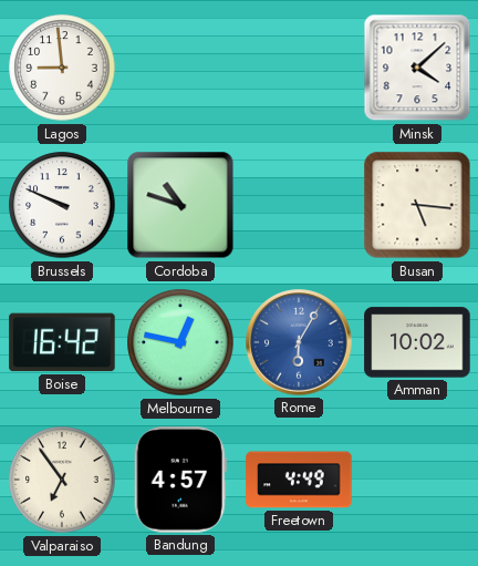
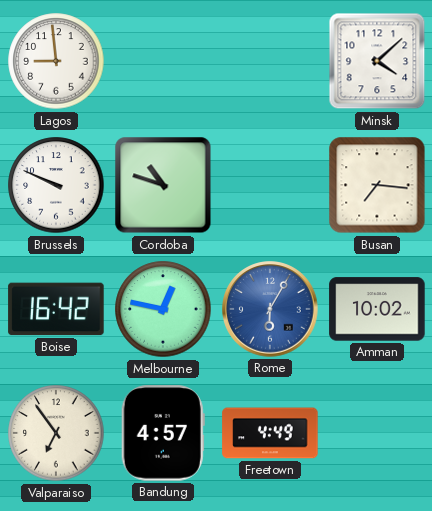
Busan: 5:16 -> 7:16 (377, 185)
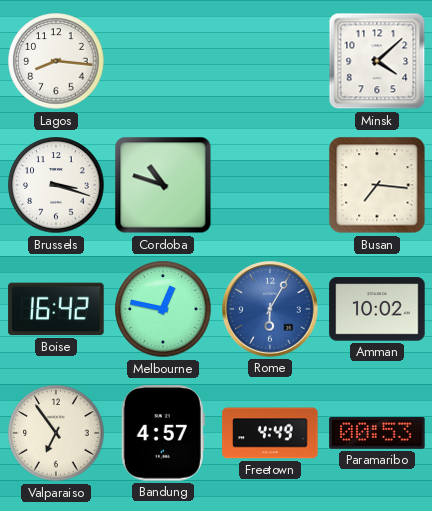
Lagos: 8:59 -> 8:16 (56, 61)
Brussels: 9:49 -> 3:18 (56, 185)
Paramaribo: none -> 00:53 (377, 434)
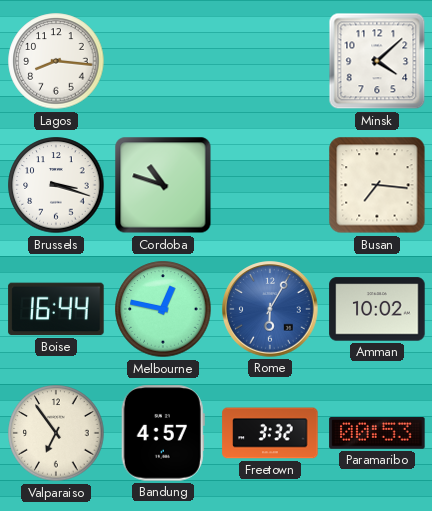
Boise: 16:42 -> 16:44 (56, 309)
Freetown: 4:49 -> 3:32 (270, 433)
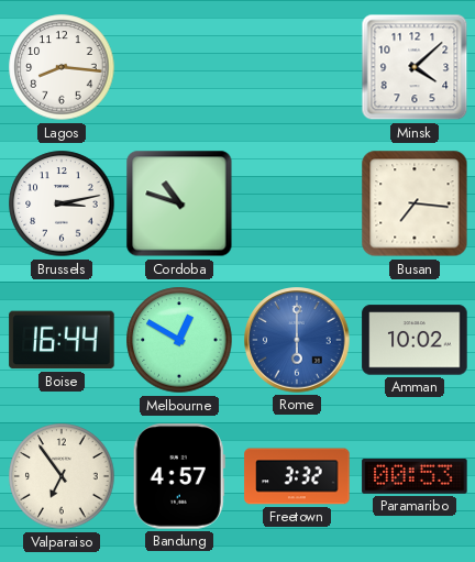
Brussels: 3:18 -> 3:13 (62, 203)
Melbourne: 12:47 -> 12:50 (179, 340)
Rome: 6:05 -> 6:00 (297, 340)
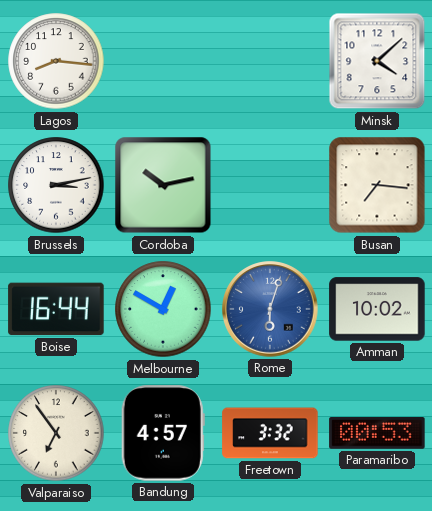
Cordoba: 10:48 -> 10:13 (163, 185)
Rome: 6:00 -> 6:03 (270, 309)
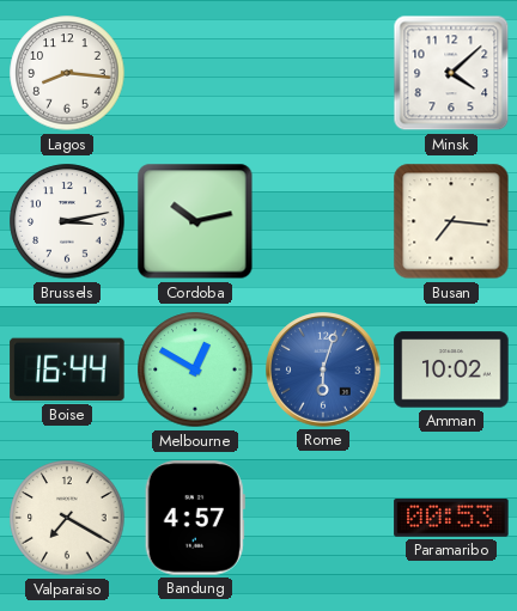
Valparaiso: 6:54 -> 7:20 (67, 518)
Freetown: 3:32 -> none (270, 433)
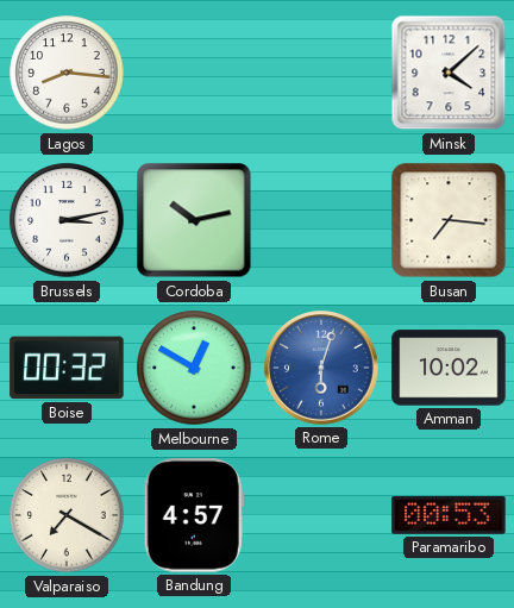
Boise: 16:44 -> 00:32 (67, 368)
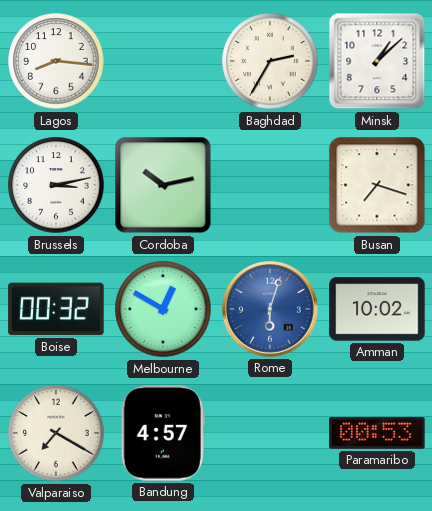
Baghdad: none -> 2:35 (270, 61)
Minsk: 4:08 -> 1:08 (377, 61)
Busan: 7:16 -> 7:18 (377, 185)
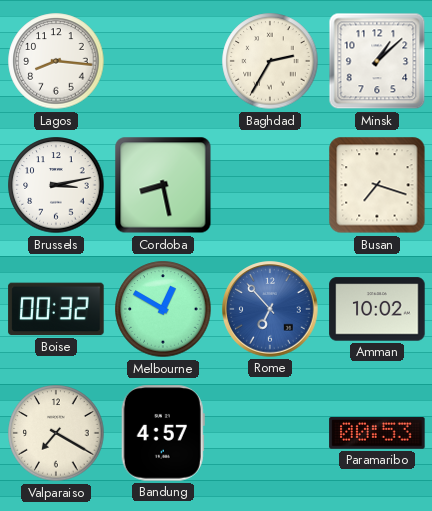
Cordoba: 10:13 -> 8:28 (163, 185)
Rome: 6:03 -> 6:53 (270, 309)
